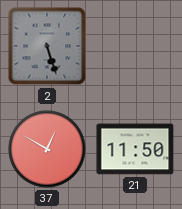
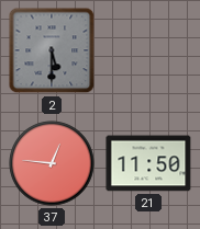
2: 5:27 -> 5:30 (52, 50)
37: 12:50 -> 12:46 (52, 163)
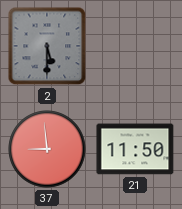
37: 12:46 -> 8:59 (47, 149)
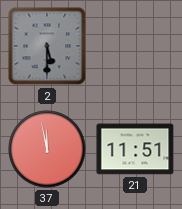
37: 8:59 -> 11:58 (47, 149)
21: 11:50 -> 11:51 (135, 149)
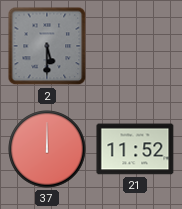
37: 11:58 -> 12:00 (47, 149)
21: 11:51 -> 11:52 (135, 149)
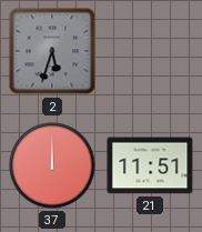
2: 5:30 -> 5:33 (52, 51)
21: 11:52 -> 11:51 (150, 165)
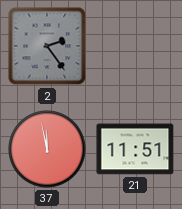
2: 5:33 -> 2:24 (47, 46)
37: 12:00 -> 11:58 (47, 149)
